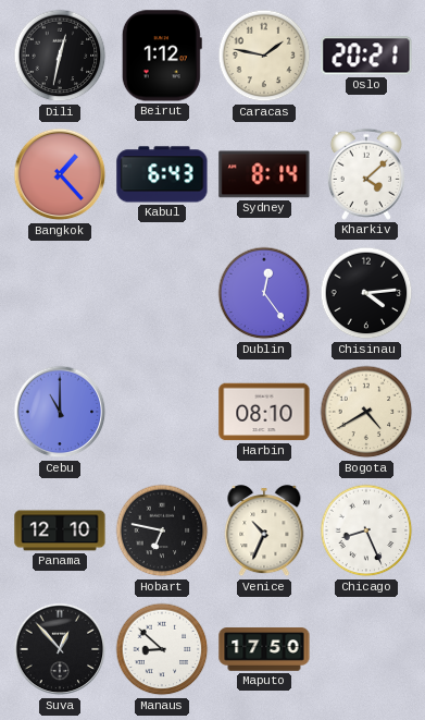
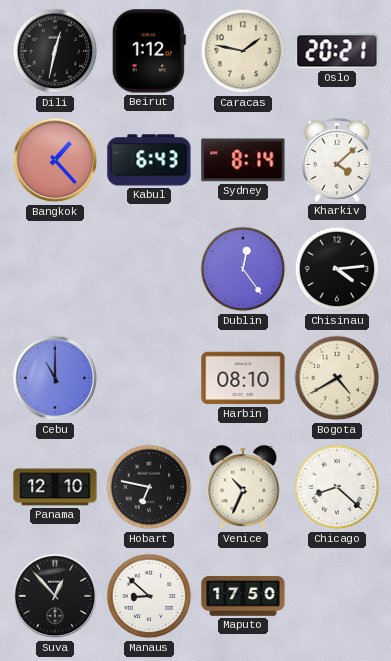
Chicago: 8:26 -> 8:22 (337, 487)
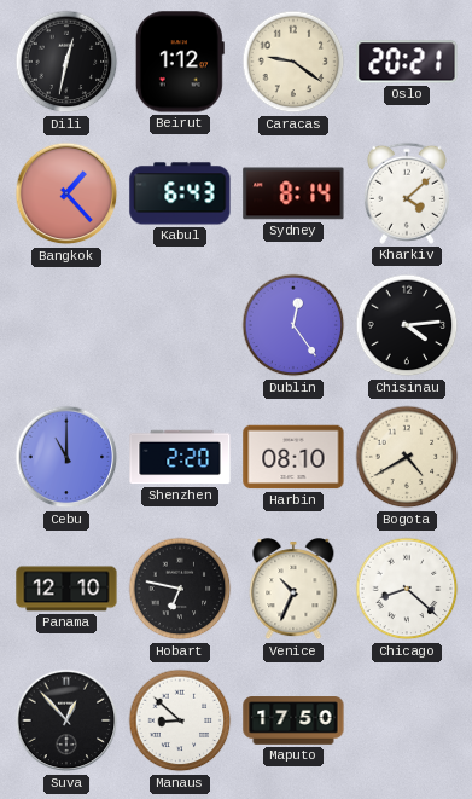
Caracas: 1:47 -> 9:21 (293, 62)
Shenzhen: none -> 2:20 (180, 457)
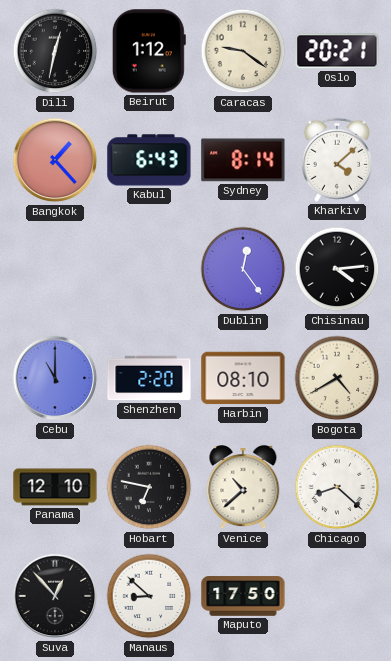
Venice: 10:34 -> 10:38 (243, 488)
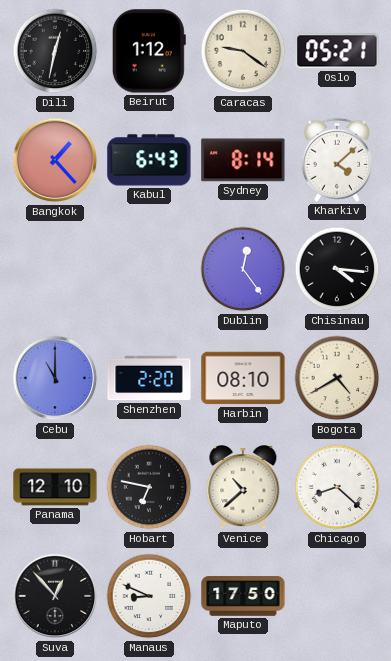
Oslo: 20:21 -> 05:21 (337, 51)
Chisinau: 4:14 -> 4:16 (337, 269)
Manaus: 8:52 -> 8:49 (149, 596)
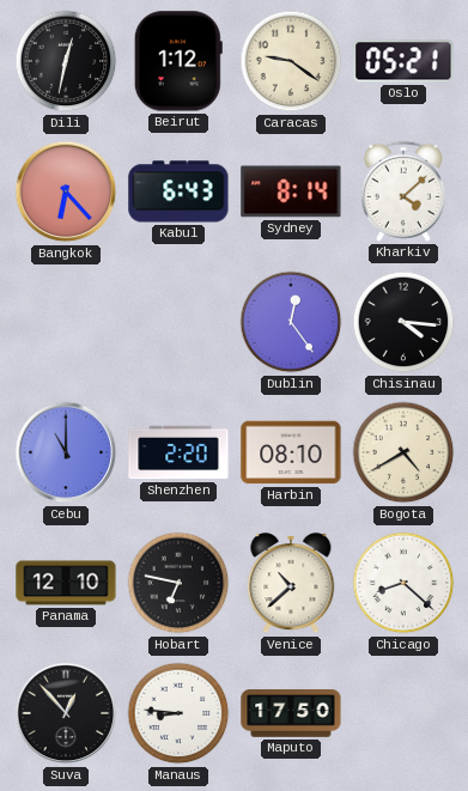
Bangkok: 1:23 -> 6:23 (66, 191)
Manaus: 8:49 -> 8:46 (178, 713)
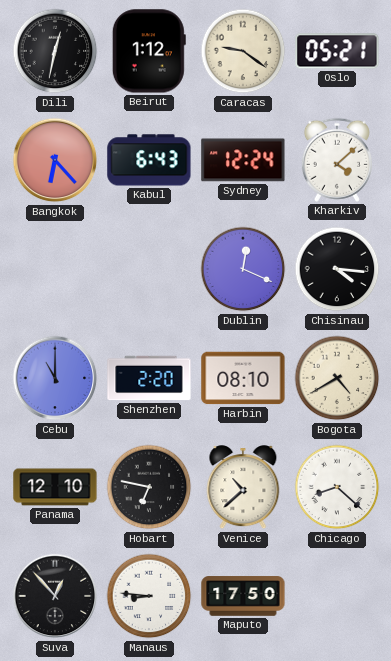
Sydney: 8:14 -> 12:24 (243, 160)
Dublin: 12:24 -> 12:19 (243, 269)
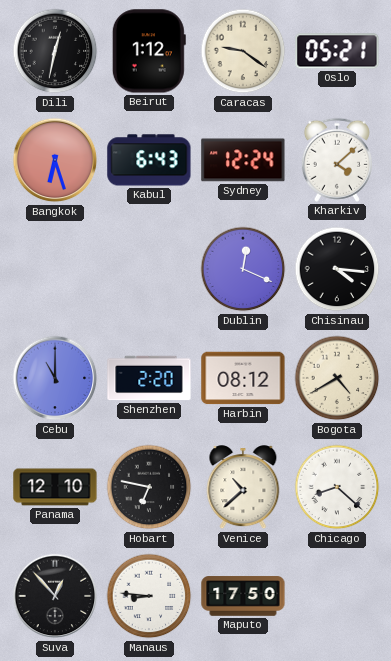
Bangkok: 6:23 -> 6:27 (55, 160)
Harbin: 08:10 -> 08:12 (243, 378)
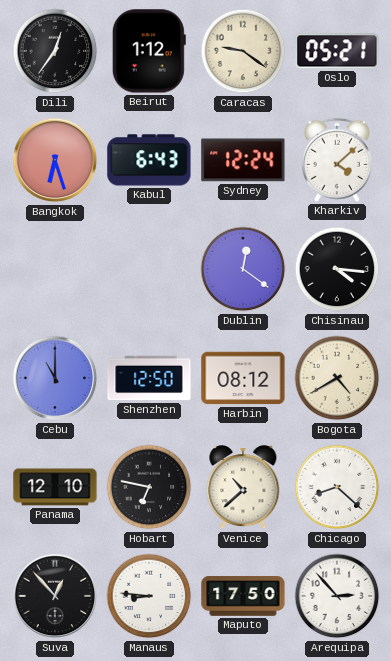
Dili: 12:32 -> 12:36 (55, 51)
Dublin: 12:19 -> 12:21 (243, 269)
Shenzhen: 2:20 -> 12:50 (149, 378)
Arequipa: none -> 2:53 (337, 596)
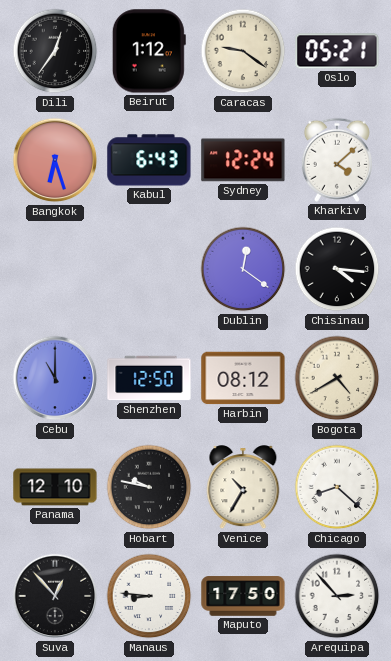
Hobart: 6:47 -> 9:47 (149, 487)
Venice: 10:38 -> 10:35 (243, 488)
